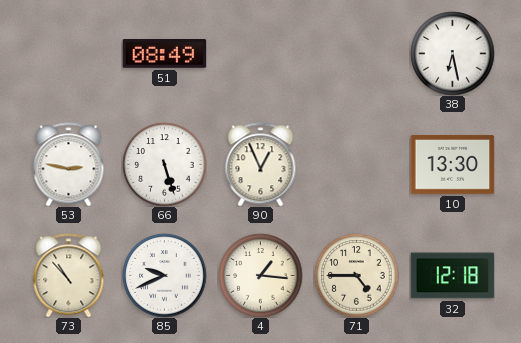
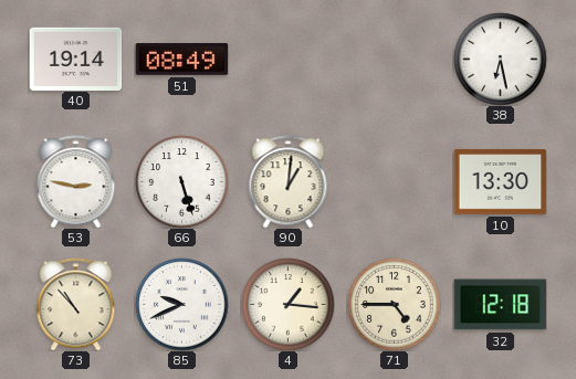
40: none -> 19:14 (75, 59)
90: 12:56 -> 1:01 (289, 181)
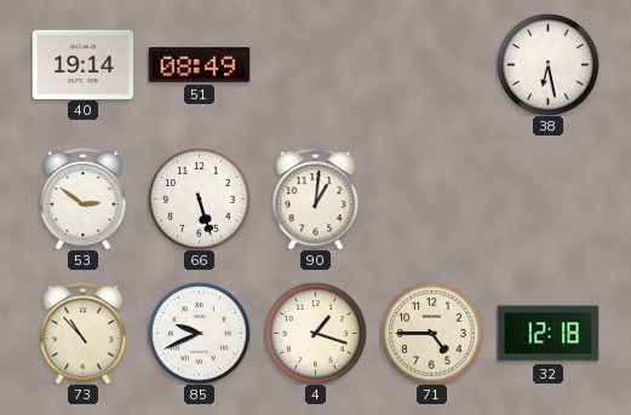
53: 2:47 -> 2:51 (84, 198)
10: 13:30 -> none (500, 182)
4: 1:16 -> 1:18 (315, 333)
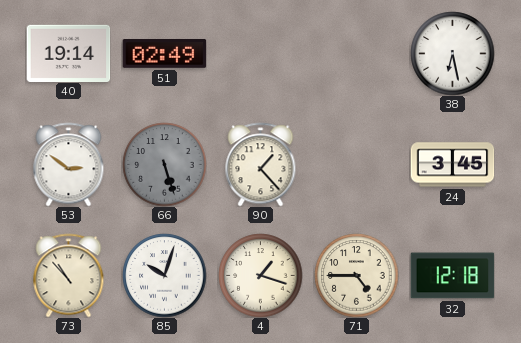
51: 08:49 -> 02:49 (164, 54)
66 dial: white -> grey (164, 164)
90: 1:01 -> 1:23 (261, 164)
24: none -> 3:45 (452, 165)
85: 9:41 -> 10:03 (164, 275)
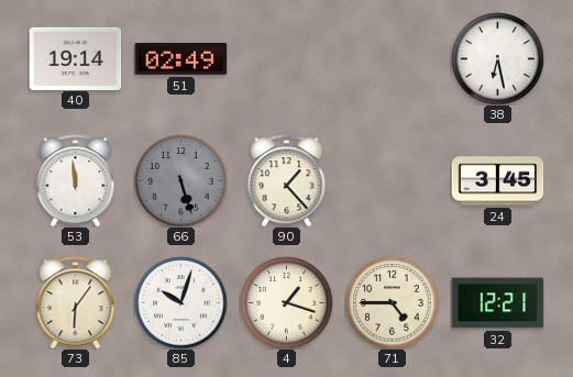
53: 2:51 -> 11:59 (76, 180)
73: 10:53 -> 6:06 (76, 302)
32: 12:18 -> 12:21 (497, 303)
